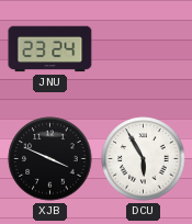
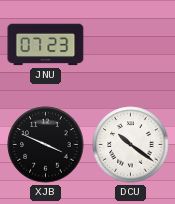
JNU: 23:24 -> 07:23 (46, 45)
DCU: 5:55 -> 10:21 (131, 145)
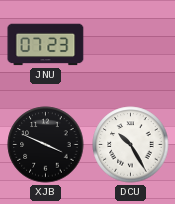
DCU: 10:21 -> 10:25 (131, 145)
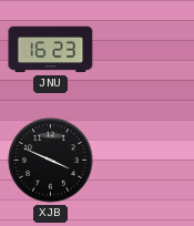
JNU: 07:23 -> 16:23 (51, 50)
DCU: 10:25 -> none (131, 145)
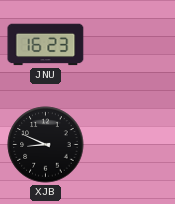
XJB: 3:49 -> 8:49 (46, 145)
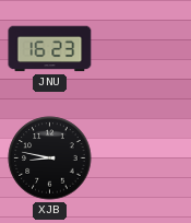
XJB: 8:49 -> 8:47 (50, 159)
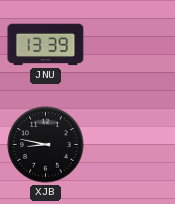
JNU: 16:23 -> 13:39 (46, 45)
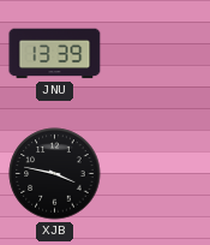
XJB: 8:47 -> 3:47 (55, 174)
